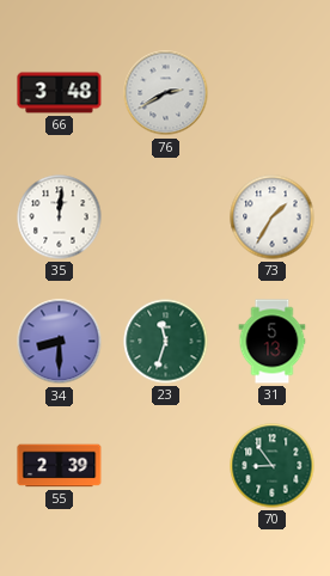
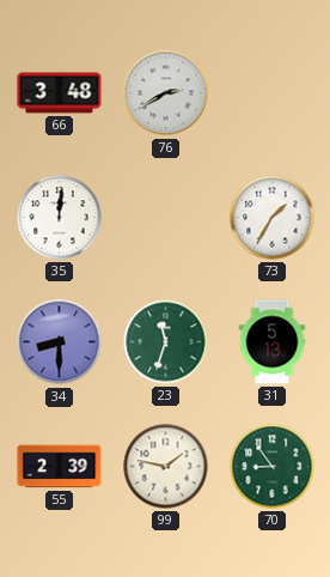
99: none -> 1:47 (166, 467)
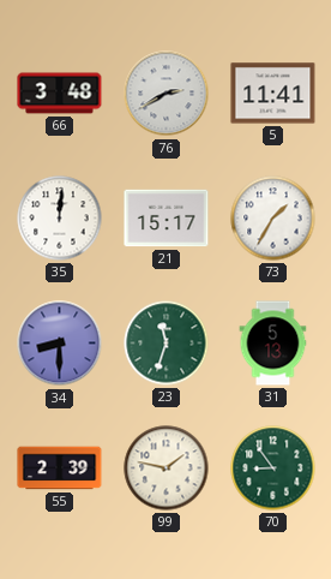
5: none -> 11:41 (273, 94)
21: none -> 15:17 (167, 219)
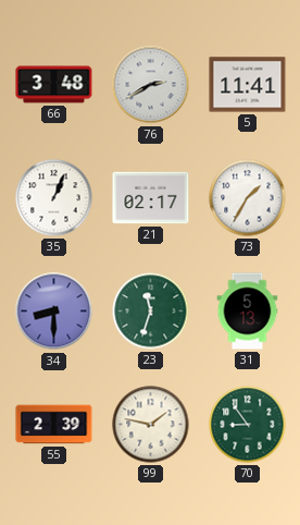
35: 12:01 -> 1:04 (54, 198)
21: 15:17 -> 02:17 (151, 198)
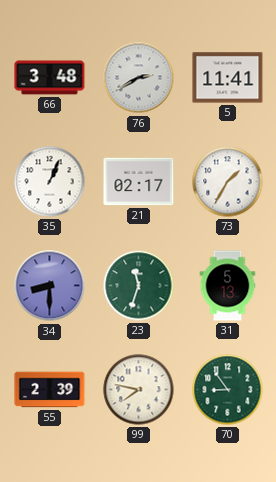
99: 1:47 -> 7:47 (139, 390)
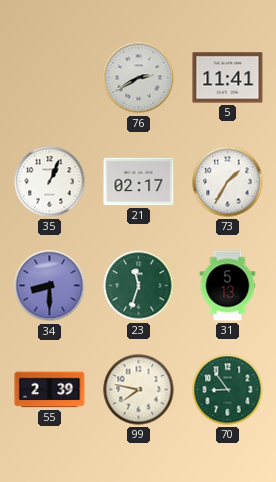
66: 3:48 -> none (50, 78)
